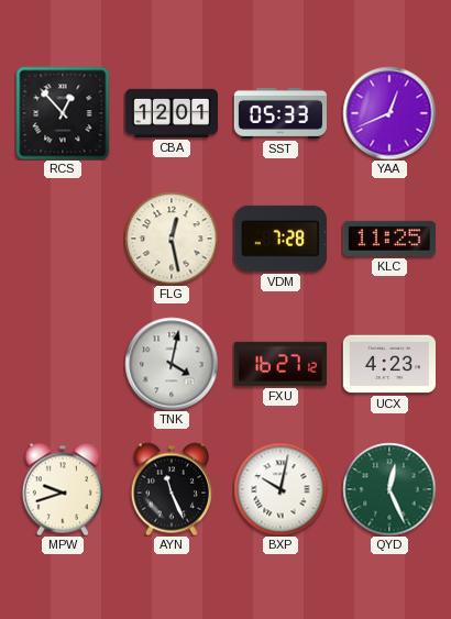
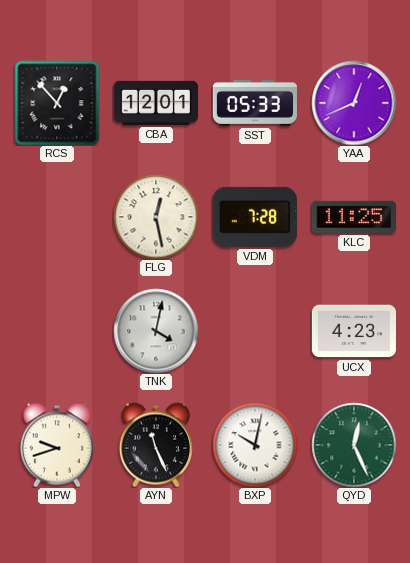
FXU: 16:27 -> none (280, 364)
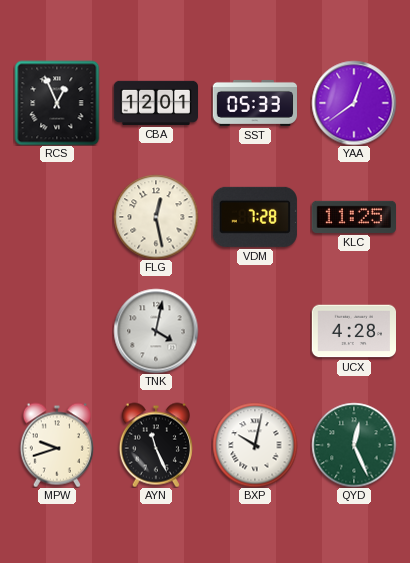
RCS: 12:53 -> 12:56 (57, 103)
YAA: 12:41 -> 12:39 (354, 103)
UCX: 4:23 -> 4:28 (353, 331)
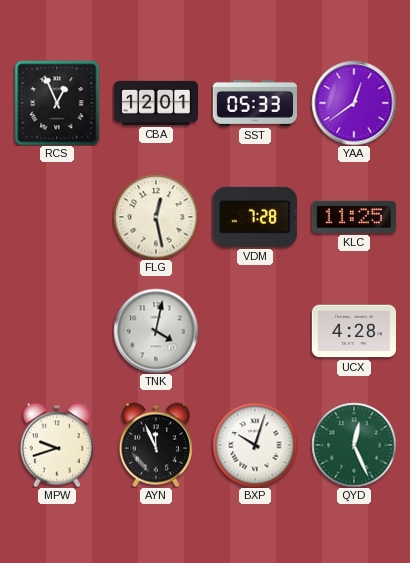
AYN: 11:26 -> 11:56 (156, 445)
BXP: 10:02 -> 10:03 (255, 445)
